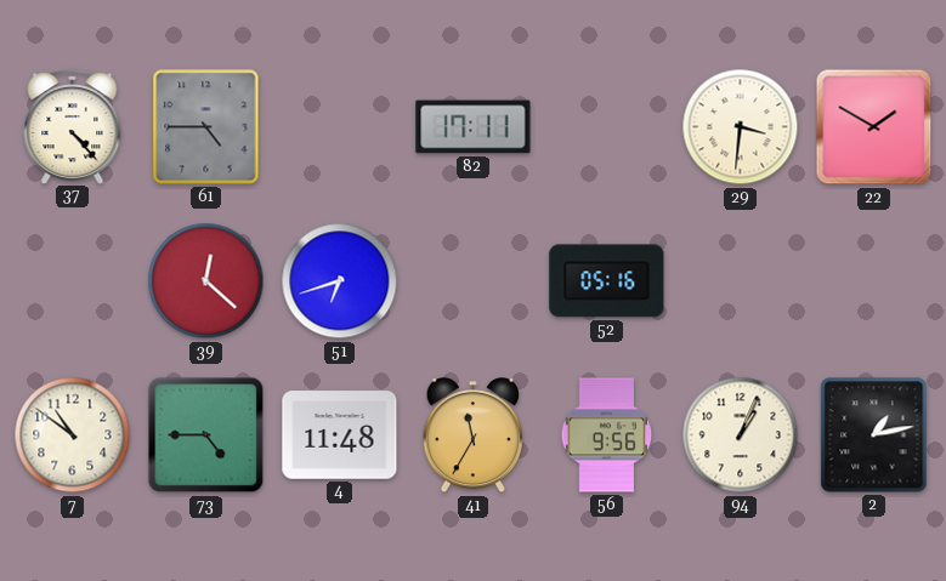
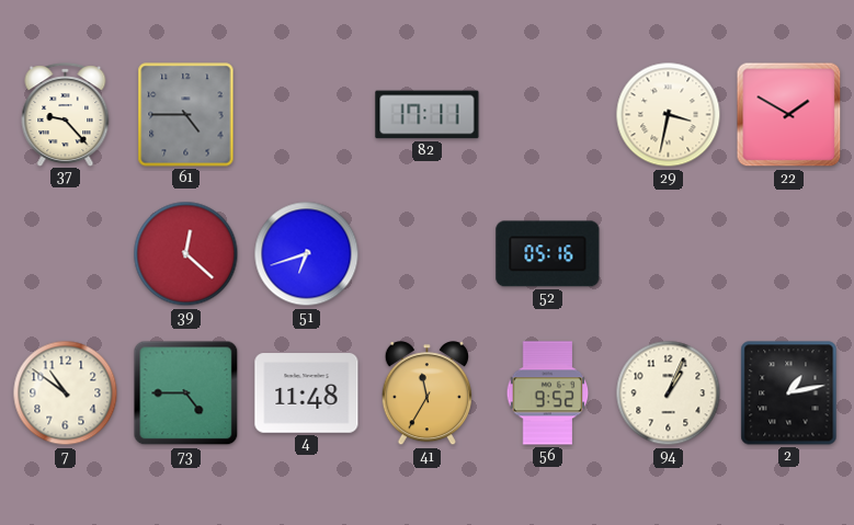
37: 4:23 -> 9:23 (66, 114)
29: 3:31 -> 3:32 (669, 115)
56: 9:56 -> 9:52 (548, 393)
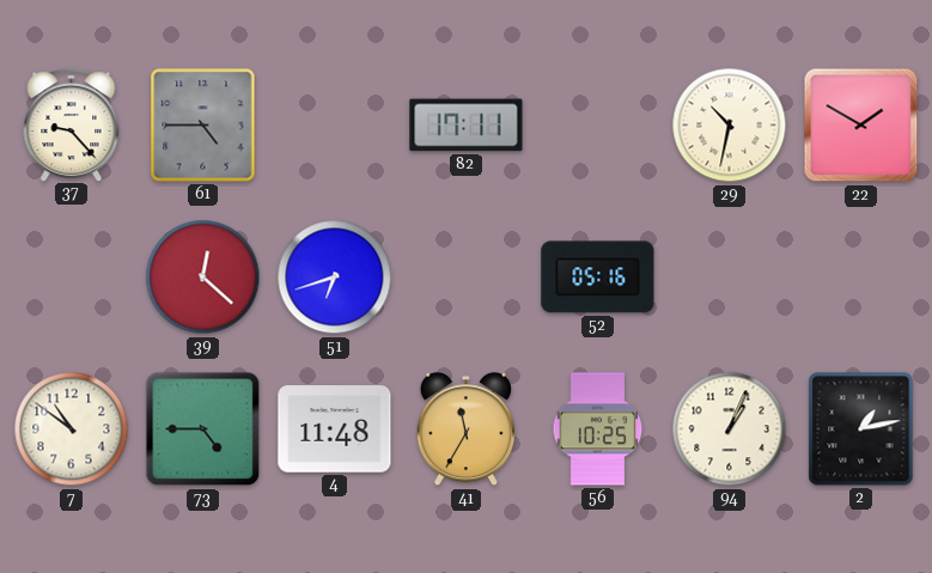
29: 3:32 -> 10:32 (730, 126)
56: 9:52 -> 10:25 (598, 429)
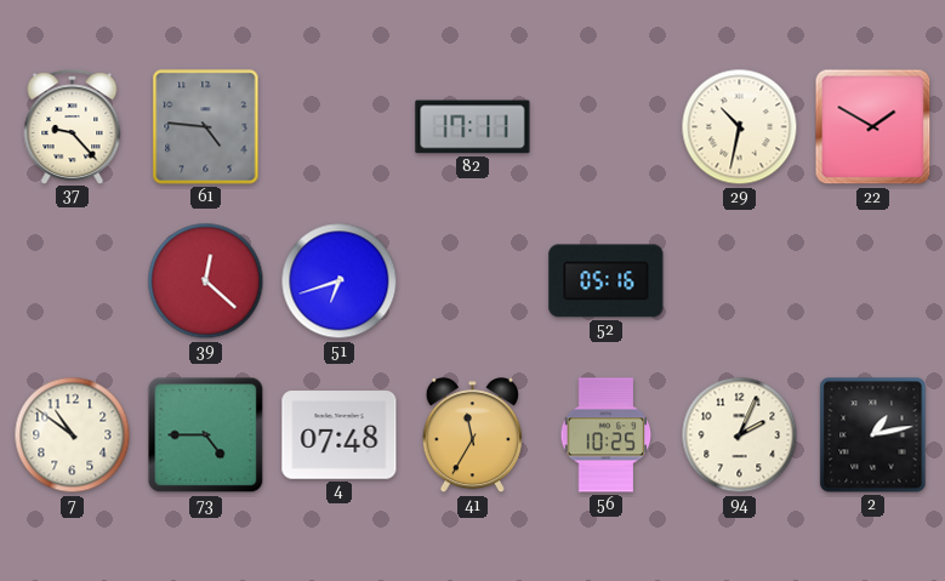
61: 4:45 -> 4:46 (206, 127)
4: 11:48 -> 07:48 (340, 435)
94: 1:04 -> 2:04 (740, 435)
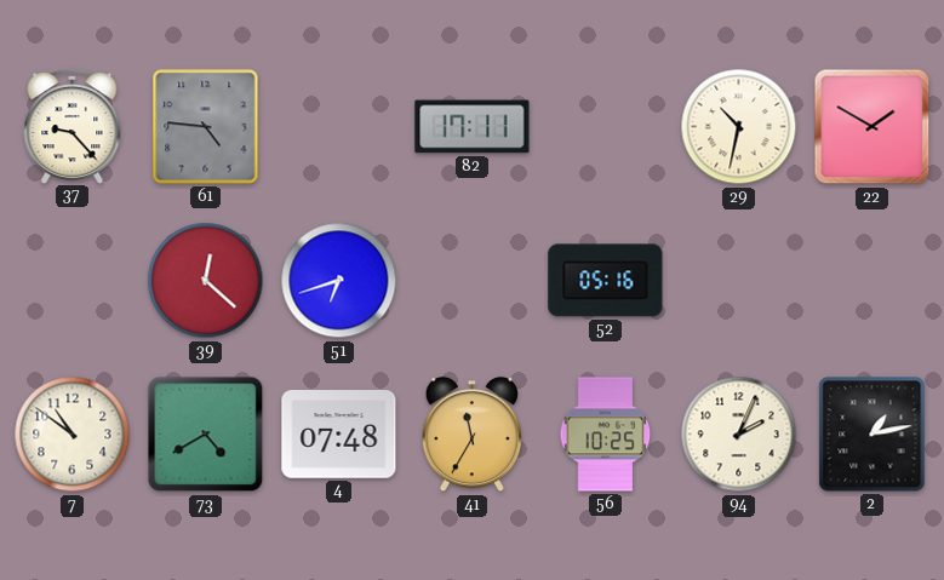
73: 4:45 -> 4:40 (206, 435)
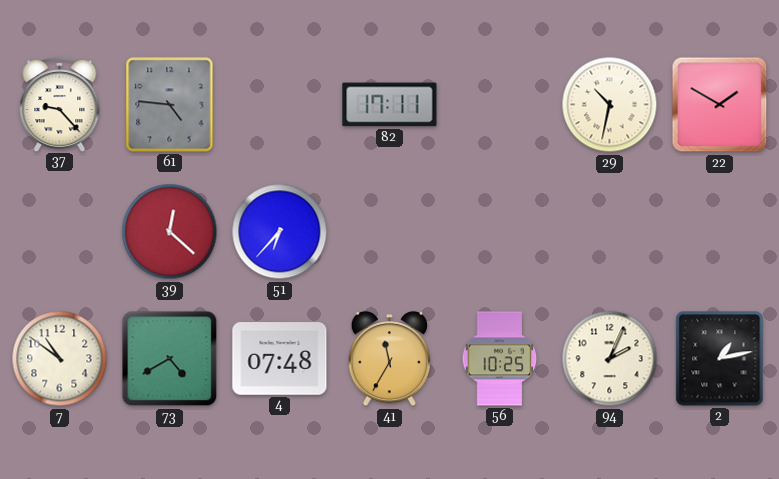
51: 6:42 -> 6:37 (280, 232)
52: 05:16 -> none (606, 281)
